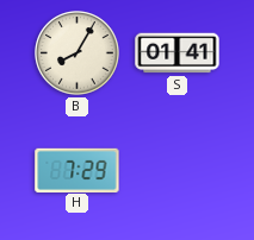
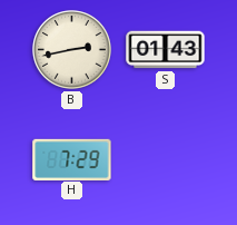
B: 8:05 -> 2:43 (72, 50)
S: 01:41 -> 01:43 (166, 50)
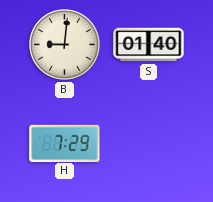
B: 2:43 -> 9:01 (65, 45)
S: 01:43 -> 01:40 (149, 45)
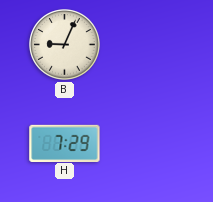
B: 9:01 -> 9:04 (65, 45)
S: 01:40 -> none (149, 45)
